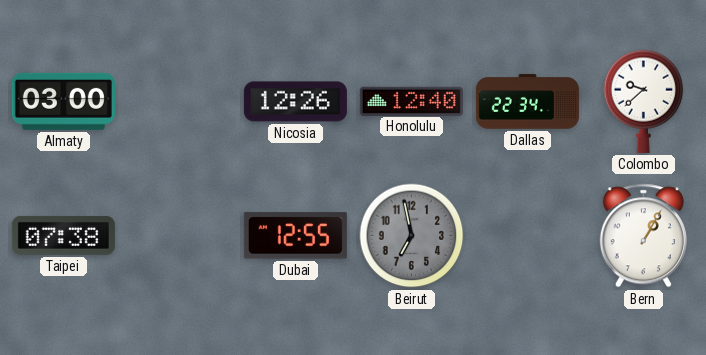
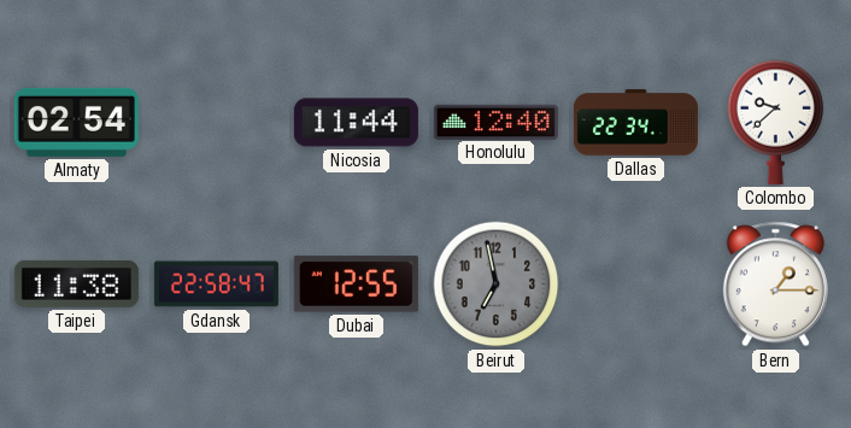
Almaty: 03:00 -> 02:54 (76, 122)
Nicosia: 12:26 -> 11:44 (356, 123)
Taipei: 07:38 -> 11:38 (76, 283)
Gdansk: none -> 22:58 (216, 285)
Bern: 1:05 -> 1:15 (775, 285)
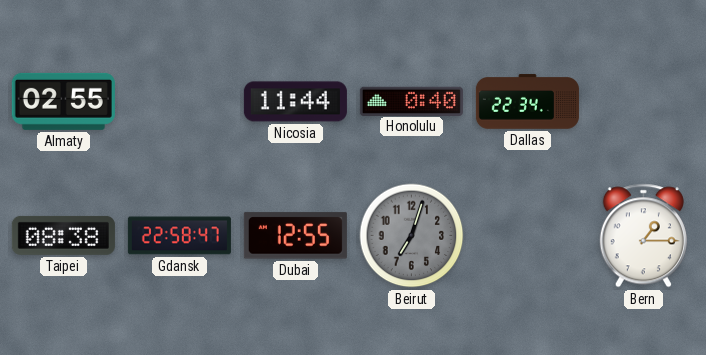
Almaty: 02:54 -> 02:55 (63, 101)
Honolulu: 12:40 -> 0:40 (411, 101)
Colombo: 9:38 -> none (776, 122)
Taipei: 11:38 -> 08:38 (63, 235)
Beirut: 6:58 -> 7:03 (412, 236)
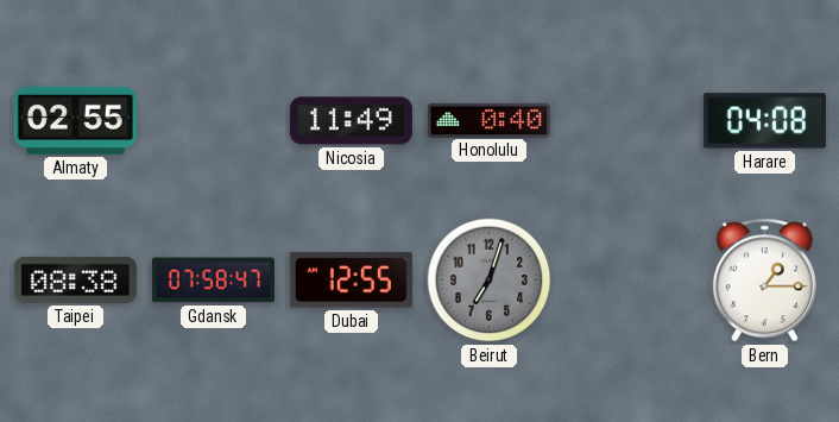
Nicosia: 11:44 -> 11:49 (351, 121)
Dallas: 22:34 -> none (527, 102)
Harare: none -> 04:08 (764, 121)
Gdansk: 22:58 -> 07:58 (213, 281)
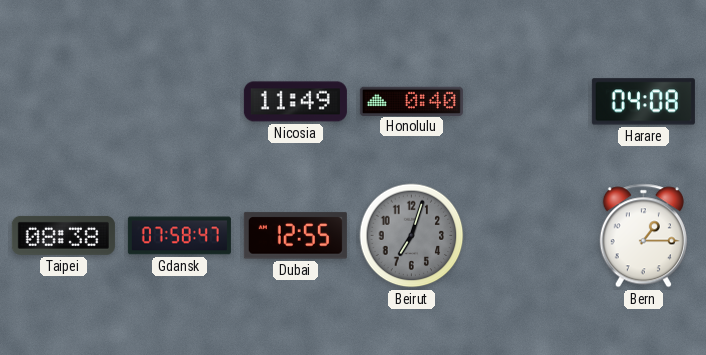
Almaty: 02:55 -> none (75, 120)
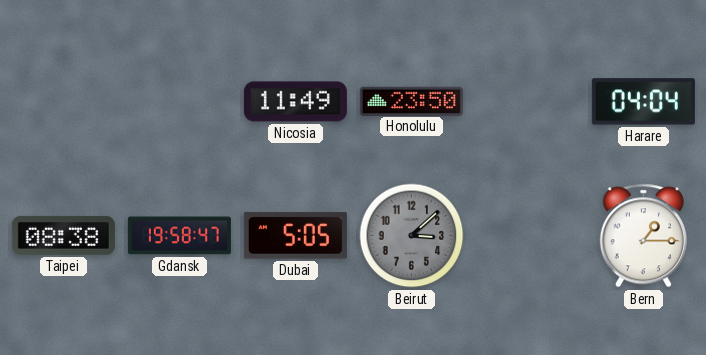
Honolulu: 0:40 -> 23:50 (411, 101)
Harare: 04:08 -> 04:04 (643, 102)
Gdansk: 07:58 -> 19:58 (179, 236)
Dubai: 12:55 -> 5:05 (295, 236)
Beirut: 7:03 -> 3:08 (412, 236)
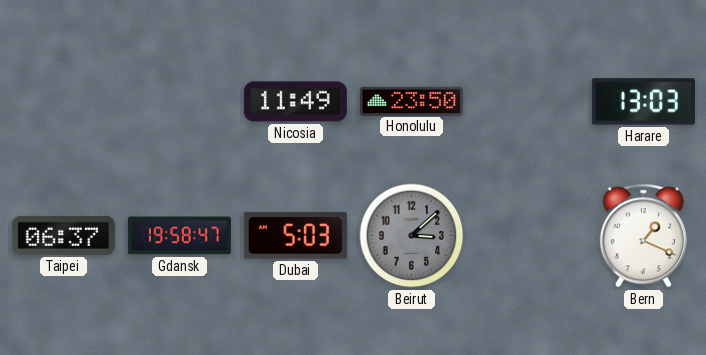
Harare: 04:04 -> 13:03 (643, 102)
Taipei: 08:38 -> 06:37 (63, 235)
Dubai: 5:05 -> 5:03 (295, 236)
Bern: 1:15 -> 1:19 (643, 236)
